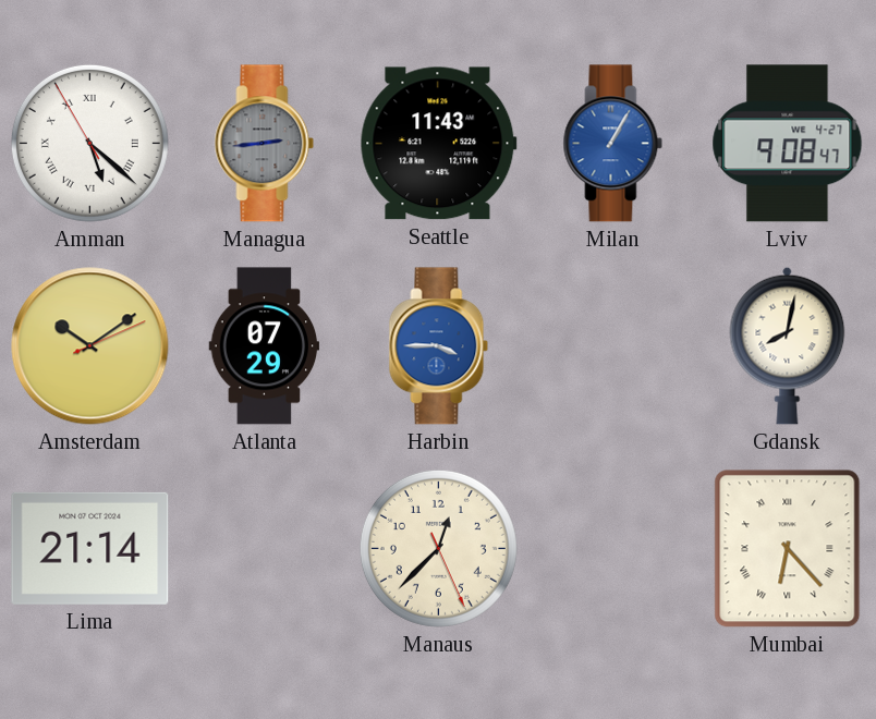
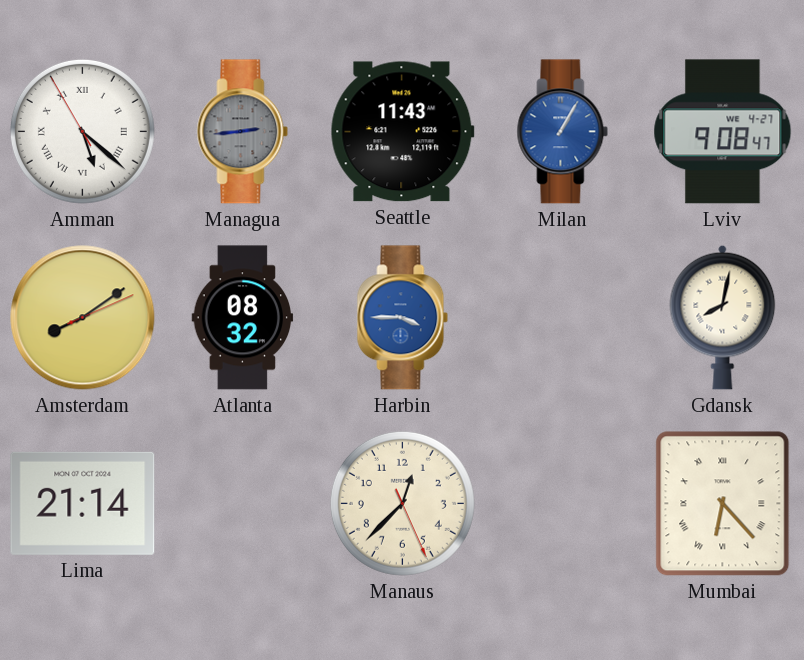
Amsterdam: 10:09 -> 8:09 (83, 318)
Atlanta: 07:29 -> 08:32 (243, 318)
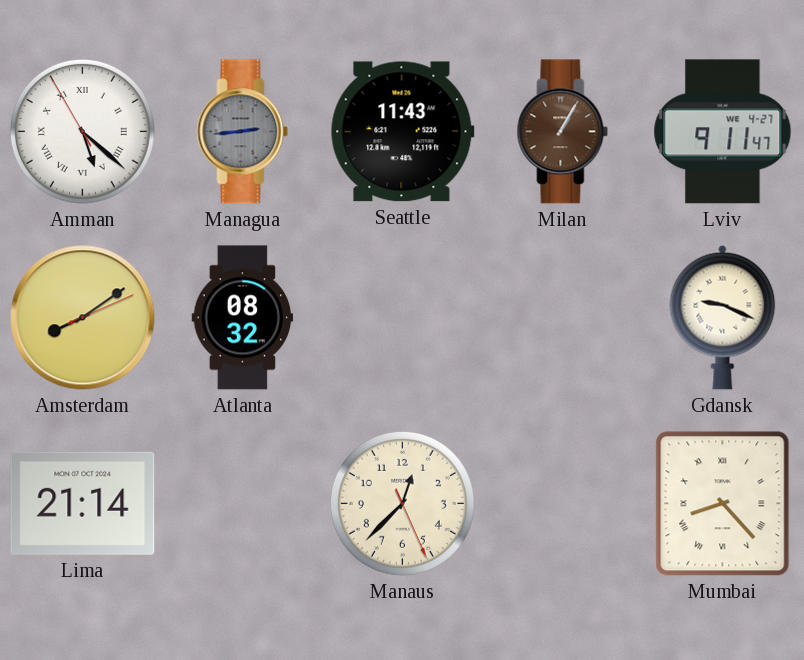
Milan dial: blue -> brown (563, 132)
Lviv: 9:08 -> 9:11 (723, 132)
Harbin: 3:45 -> none (403, 318)
Gdansk: 8:02 -> 9:19 (723, 317)
Mumbai: 6:23 -> 8:23 (723, 504)
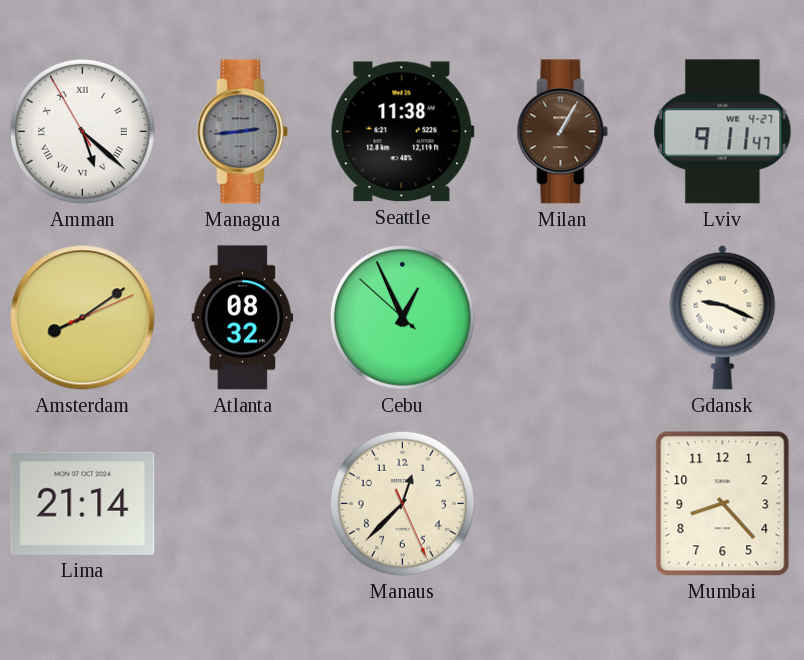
Seattle: 11:43 -> 11:38 (402, 132)
Cebu: none -> 12:55 (402, 317)
Mumbai numerals: Roman -> Arabic (723, 504)
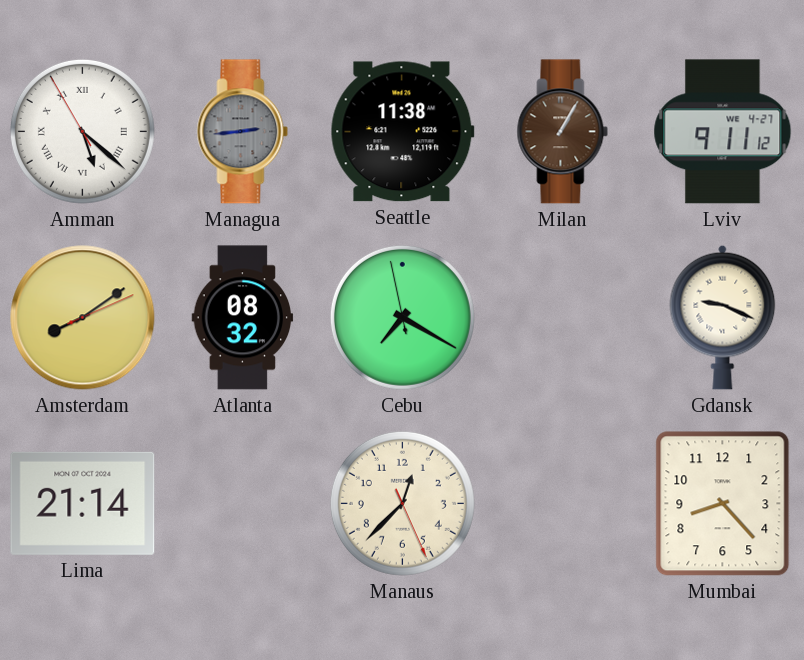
Lviv: 9:11:47 -> 9:11:12 (723, 132)
Cebu: 12:55 -> 7:19 (402, 317)
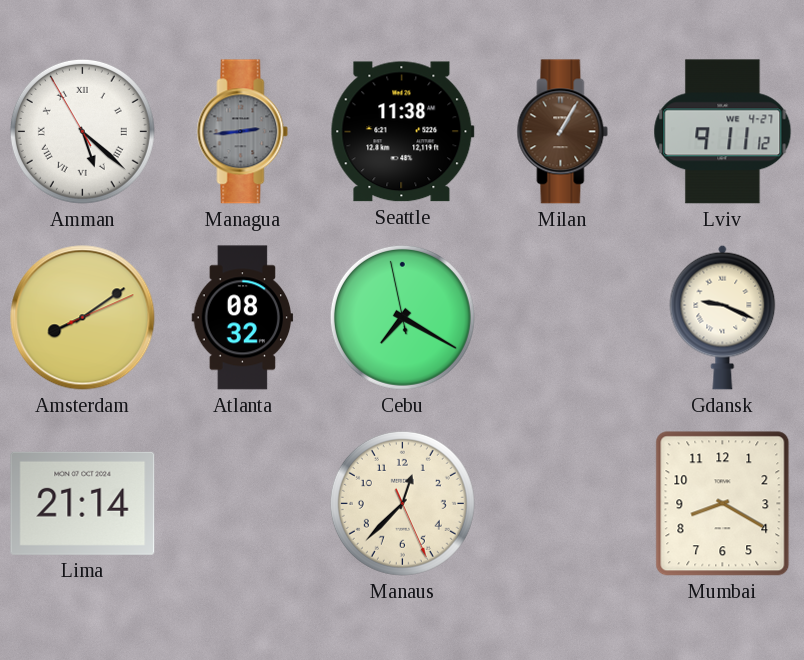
Mumbai: 8:23 -> 8:20 (723, 504)
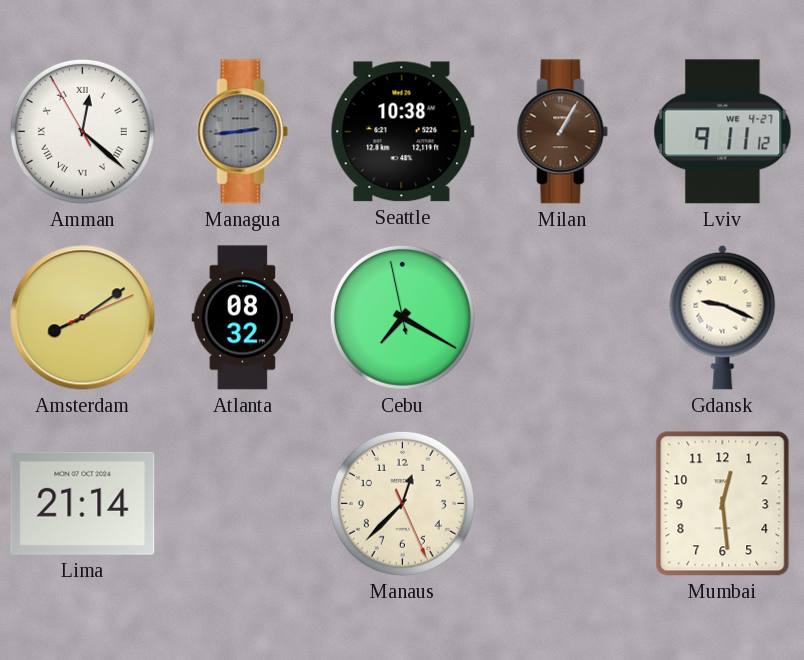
Amman: 5:21 -> 12:21 (82, 131)
Seattle: 11:38 -> 10:38 (402, 132)
Mumbai: 8:20 -> 12:29 (723, 504)
